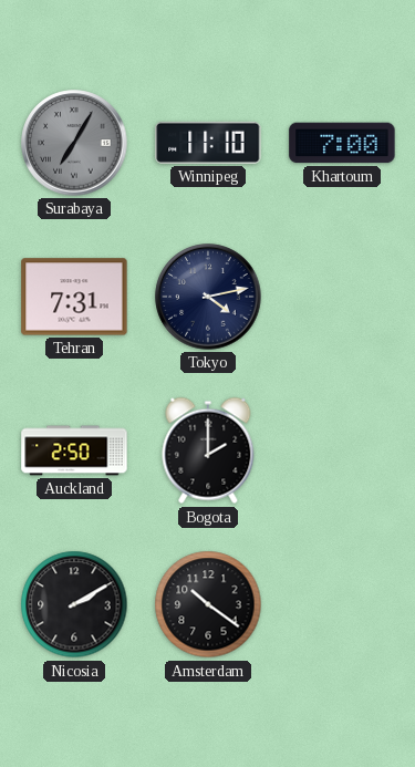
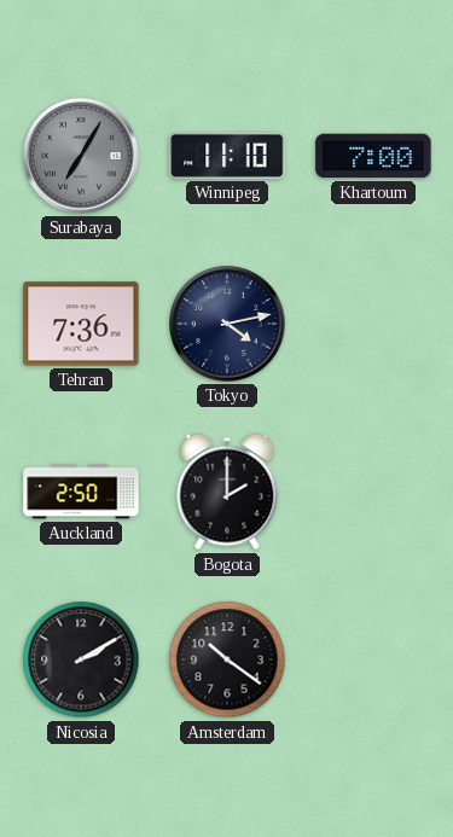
Tehran: 7:31 -> 7:36 (81, 324)
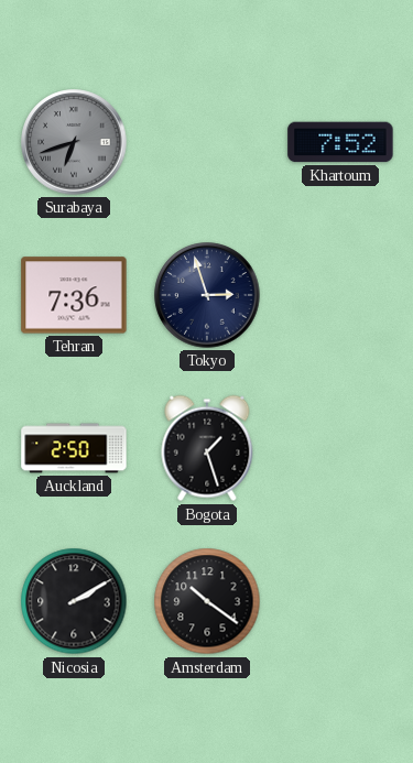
Surabaya: 7:05 -> 6:42 (74, 142)
Winnipeg: 11:10 -> none (227, 156)
Khartoum: 7:00 -> 7:52 (340, 142)
Tokyo: 4:13 -> 2:57 (207, 295)
Bogota: 2:00 -> 1:27 (207, 448)
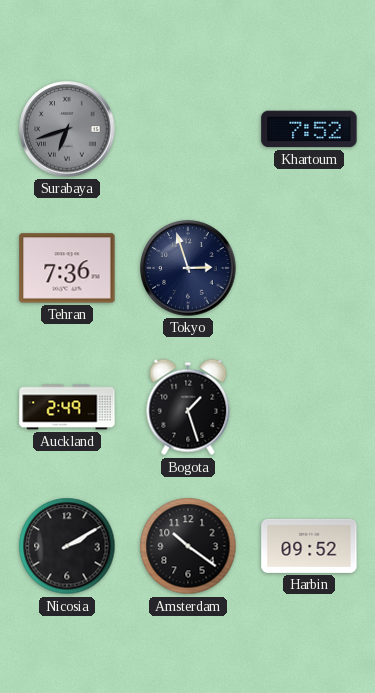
Auckland: 2:50 -> 2:49 (67, 407)
Harbin: none -> 09:52 (309, 546)
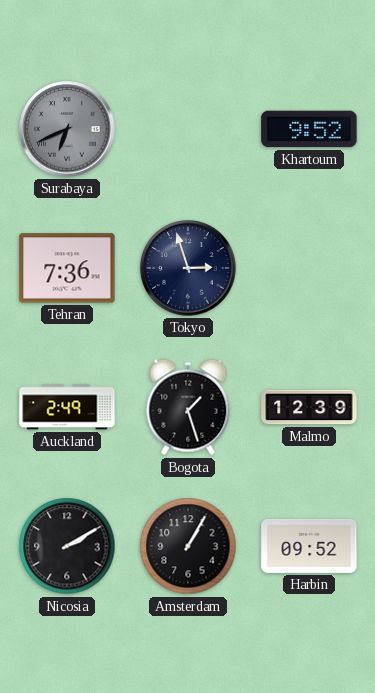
Surabaya: 6:42 -> 6:41 (67, 129)
Khartoum: 7:52 -> 9:52 (309, 129)
Malmo: none -> 12:39 (309, 407)
Amsterdam: 10:21 -> 1:05 (188, 546)
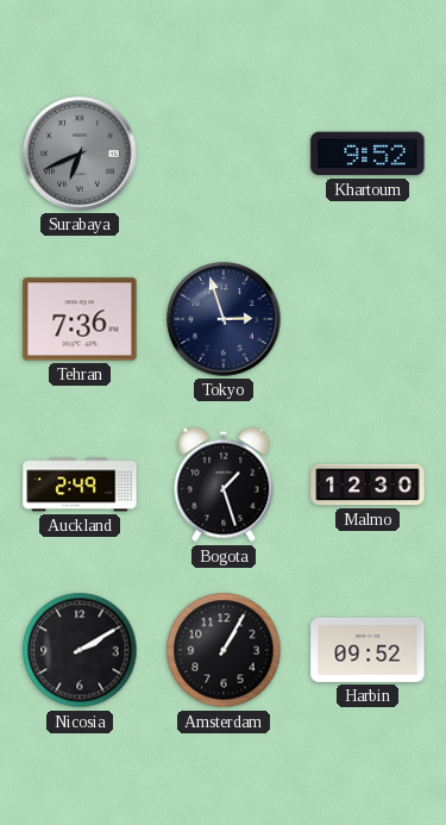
Malmo: 12:39 -> 12:30 (368, 485)
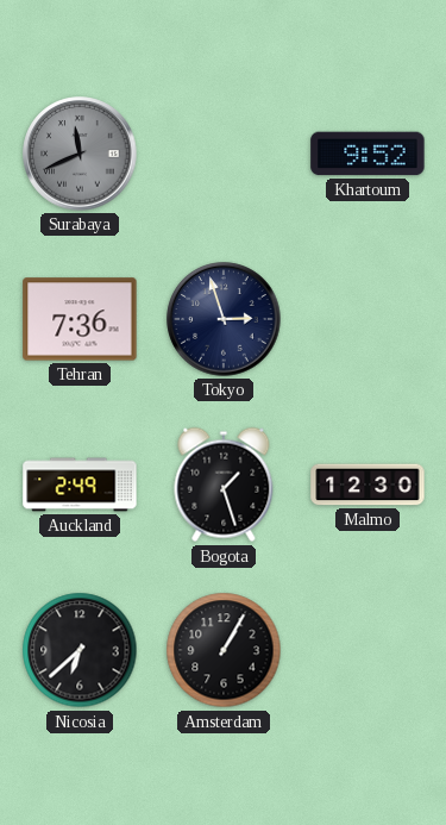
Surabaya: 6:41 -> 11:41 (80, 154)
Nicosia: 2:10 -> 6:38 (80, 650)
Harbin: 09:52 -> none (368, 650)
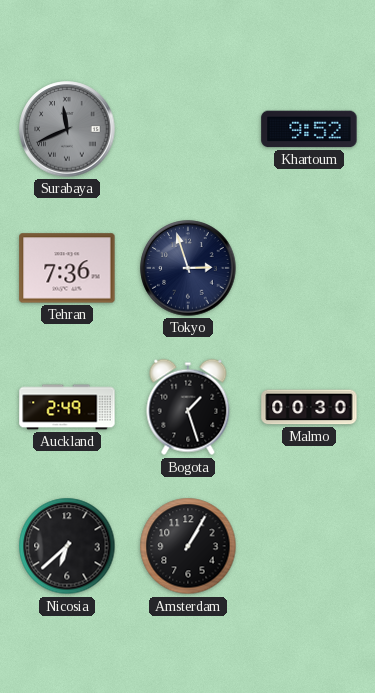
Malmo: 12:30 -> 00:30 (309, 407)
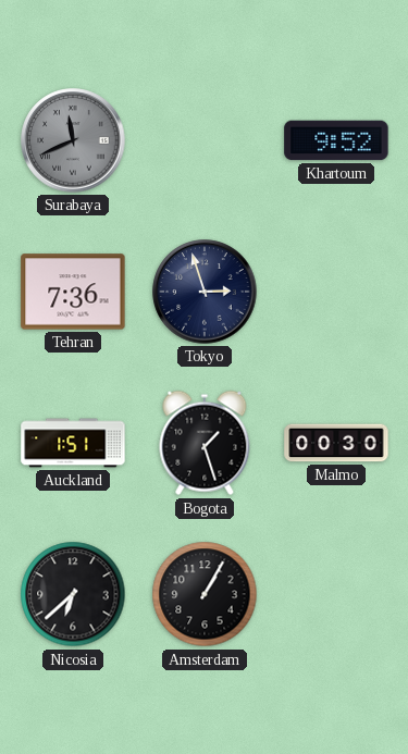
Auckland: 2:49 -> 1:51 (73, 443)
